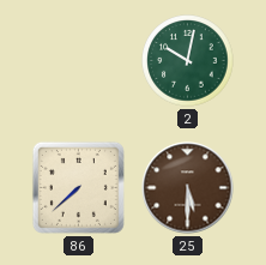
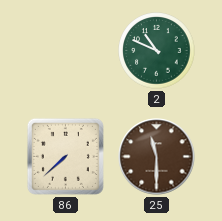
2: 10:02 -> 10:49 (157, 51)
25: 5:30 -> 11:30 (157, 157)
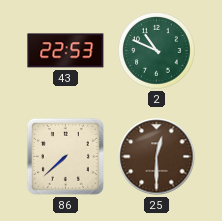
43: none -> 22:53 (66, 51)
25: 11:30 -> 12:30 (157, 157)
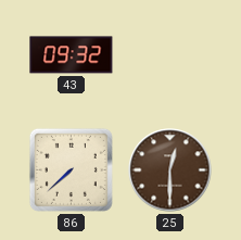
43: 22:53 -> 09:32 (72, 55)
2: 10:49 -> none (157, 51)
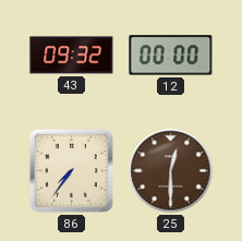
12: none -> 00:00 (171, 56)
86: 7:38 -> 7:36 (71, 170)
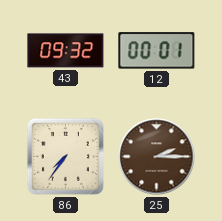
12: 00:00 -> 00:01 (157, 51)
25: 12:30 -> 2:15 (157, 157)
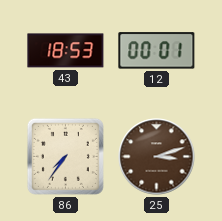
43: 09:32 -> 18:53 (66, 51)
25: 2:15 -> 3:12 (157, 157)
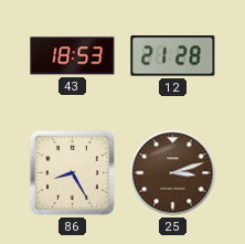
12: 00:01 -> 21:28 (173, 56)
86: 7:36 -> 8:25 (72, 172)
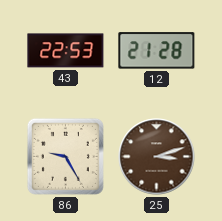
43: 18:53 -> 22:53 (66, 51)
86: 8:25 -> 9:25 (65, 156)
